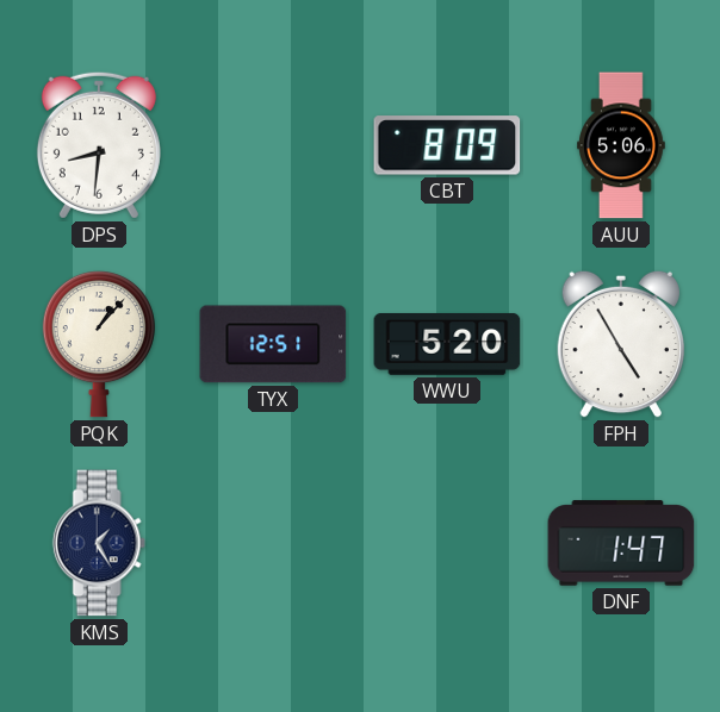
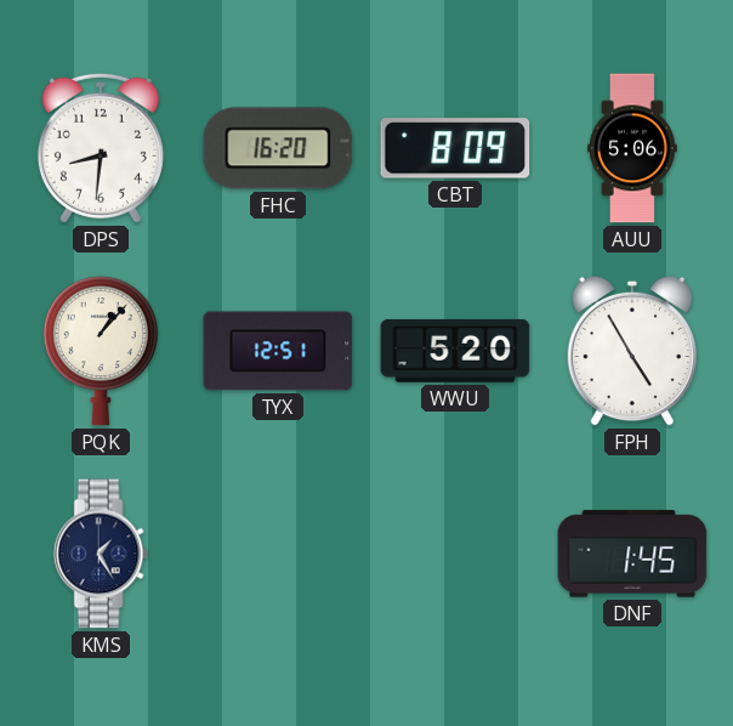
FHC: none -> 16:20 (278, 148)
DNF: 1:47 -> 1:45 (632, 554)
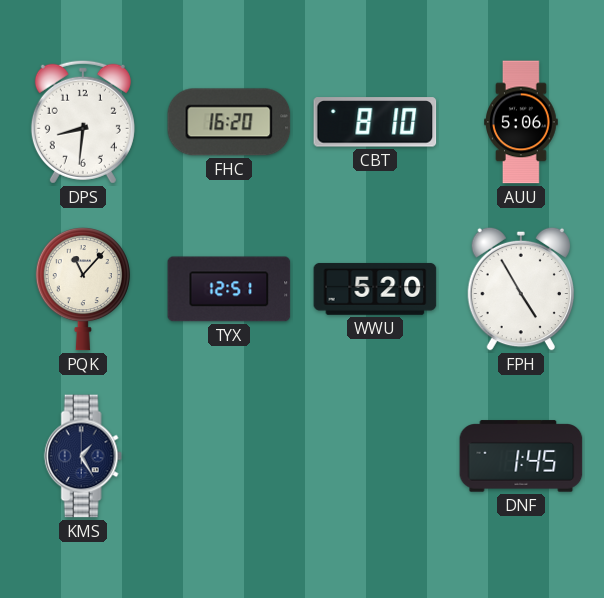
CBT: 8:09 -> 8:10 (375, 122)
PQK: 1:07 -> 11:07 (83, 290)
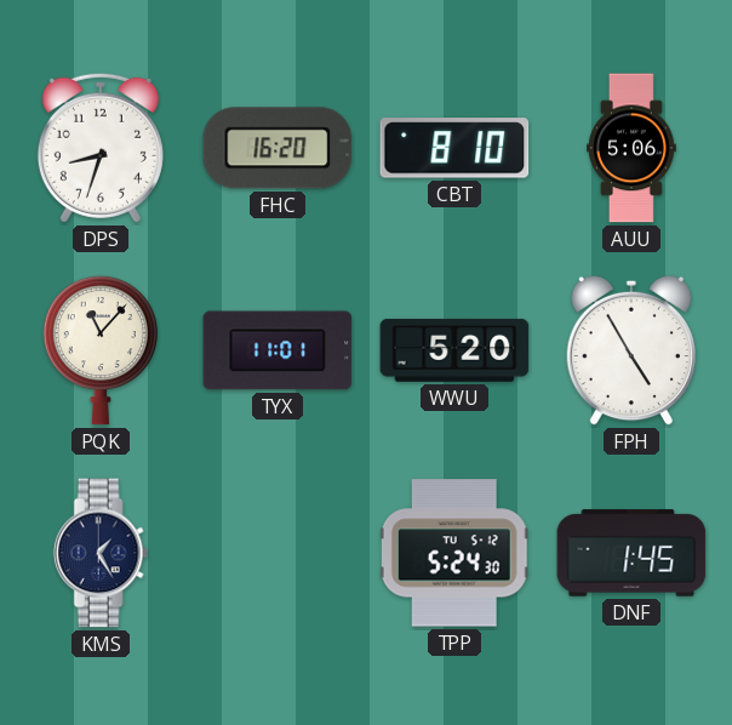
DPS: 8:31 -> 8:33 (101, 148)
TYX: 12:51 -> 11:01 (278, 350)
TPP: none -> 5:24 (454, 553)
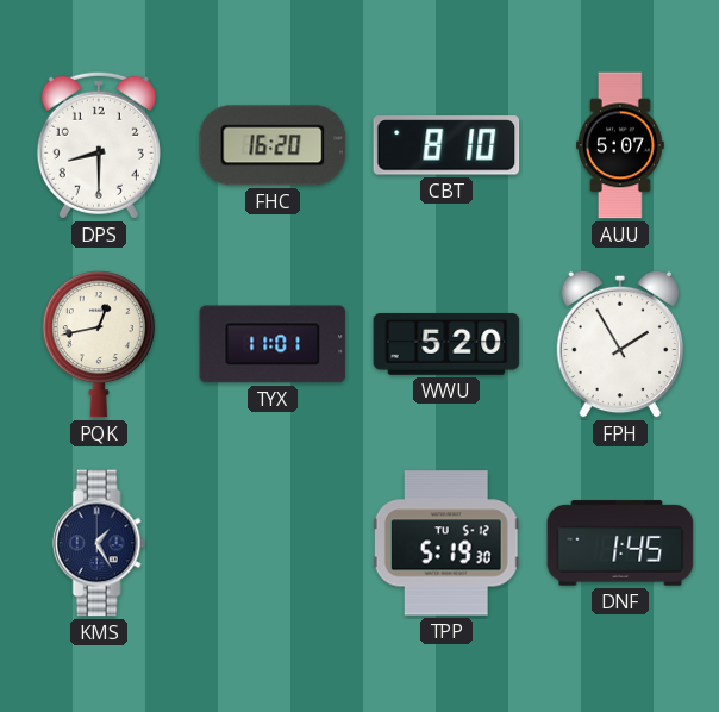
DPS: 8:33 -> 8:30 (99, 145)
AUU: 5:06 -> 5:07 (621, 145)
PQK: 11:07 -> 12:43 (99, 345)
FPH: 4:55 -> 1:55 (619, 344)
TPP: 5:24 -> 5:19 (446, 543)
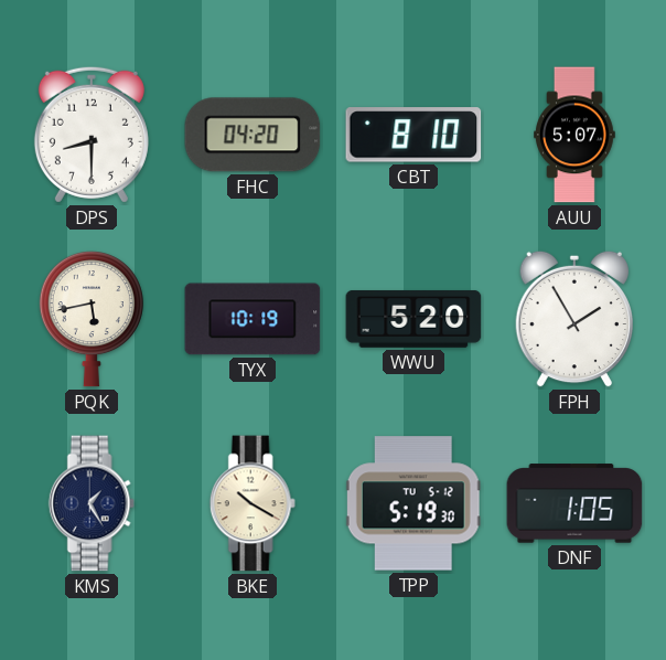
FHC: 16:20 -> 04:20 (253, 135)
PQK: 12:43 -> 5:43 (92, 320)
TYX: 11:01 -> 10:19 (253, 319)
BKE: none -> 10:20 (253, 503)
DNF: 1:45 -> 1:05 (574, 503)
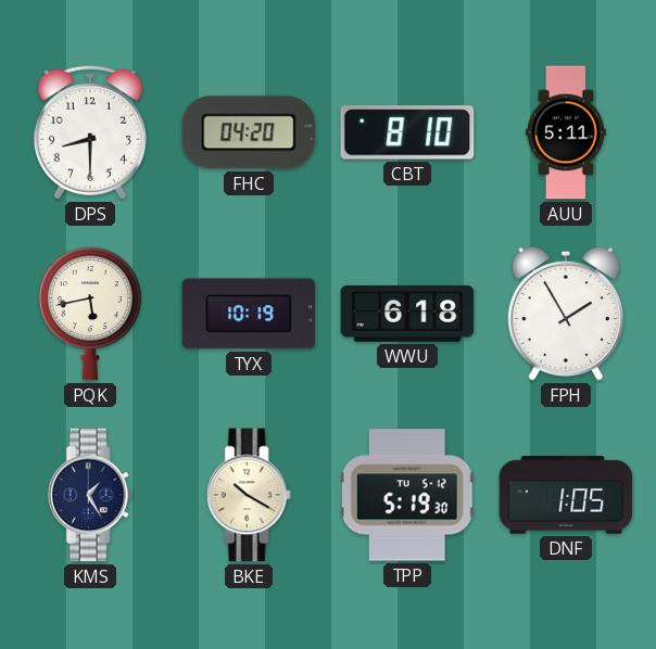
AUU: 5:07 -> 5:11 (567, 132)
WWU: 5:20 -> 6:18 (407, 314)
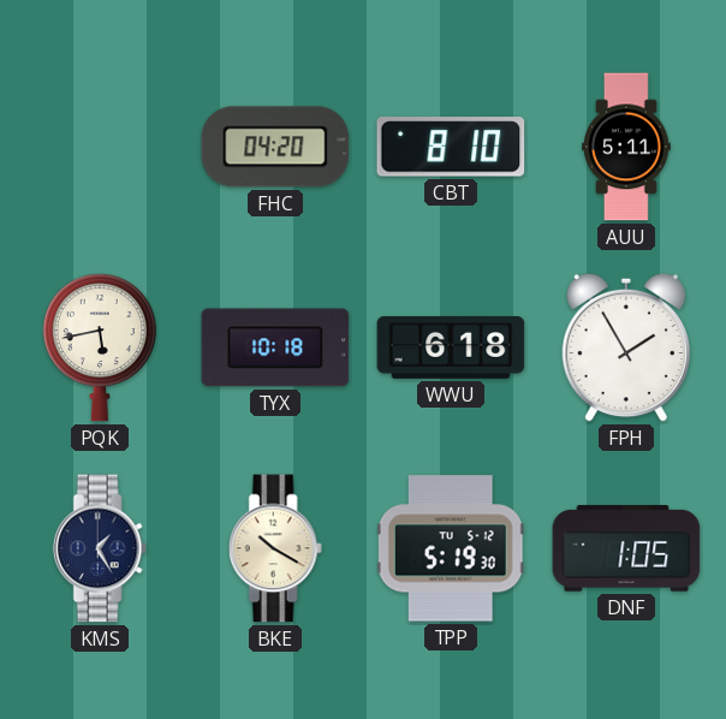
DPS: 8:30 -> none (90, 132)
TYX: 10:19 -> 10:18 (275, 347)
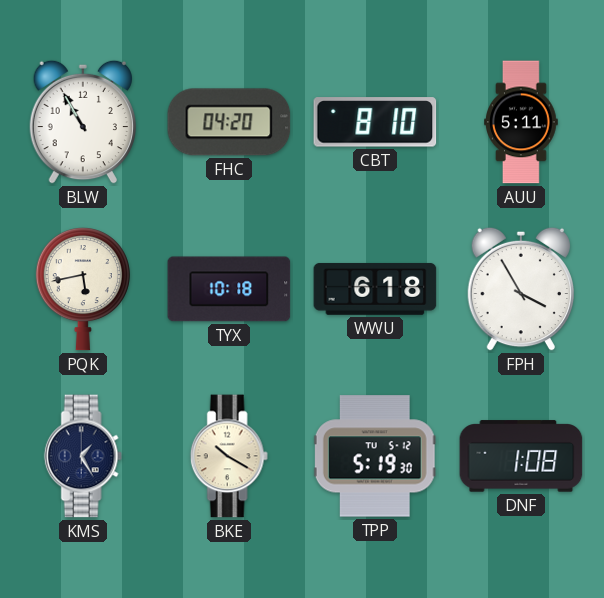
BLW: none -> 10:55 (82, 122)
FPH: 1:55 -> 3:55 (520, 289)
DNF: 1:05 -> 1:08 (521, 456)
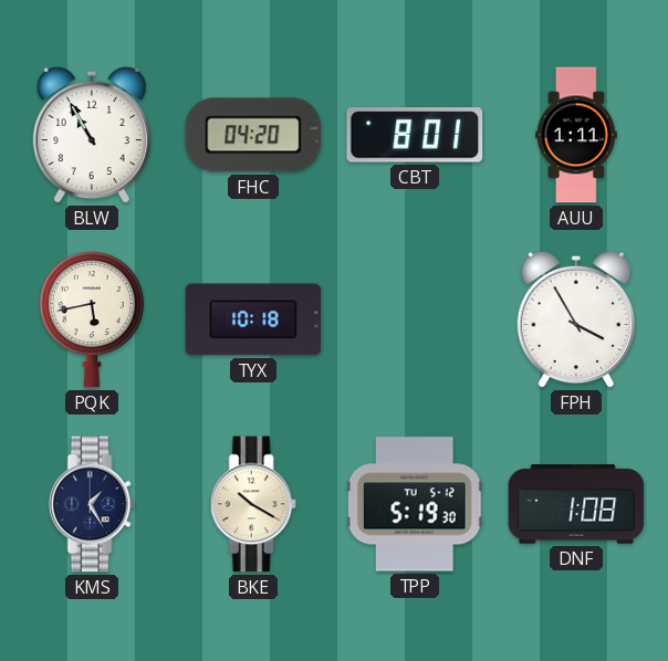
CBT: 8:10 -> 8:01 (415, 135)
AUU: 5:11 -> 1:11 (577, 135)
WWU: 6:18 -> none (375, 289)
